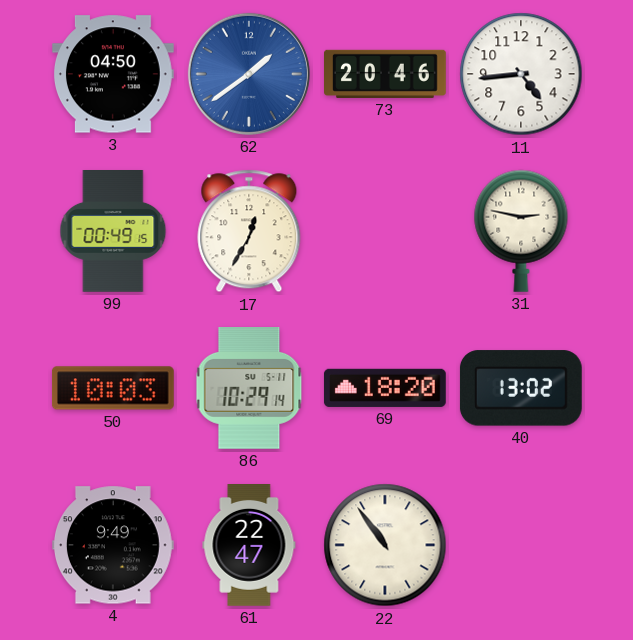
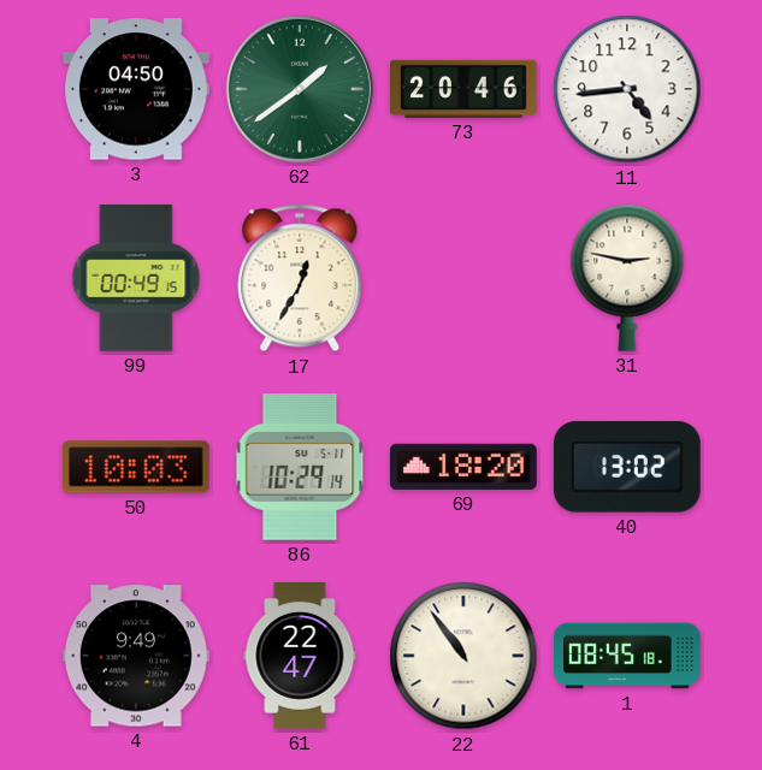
62 dial: blue -> green (300, 89)
1: none -> 08:45 (627, 656)
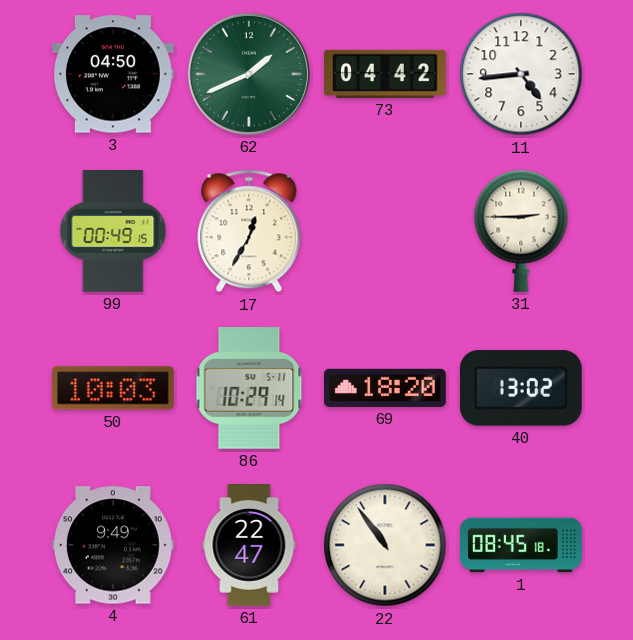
62: 1:39 -> 1:41 (249, 74)
73: 20:46 -> 04:42 (385, 74)
31: 2:47 -> 2:45 (521, 231)
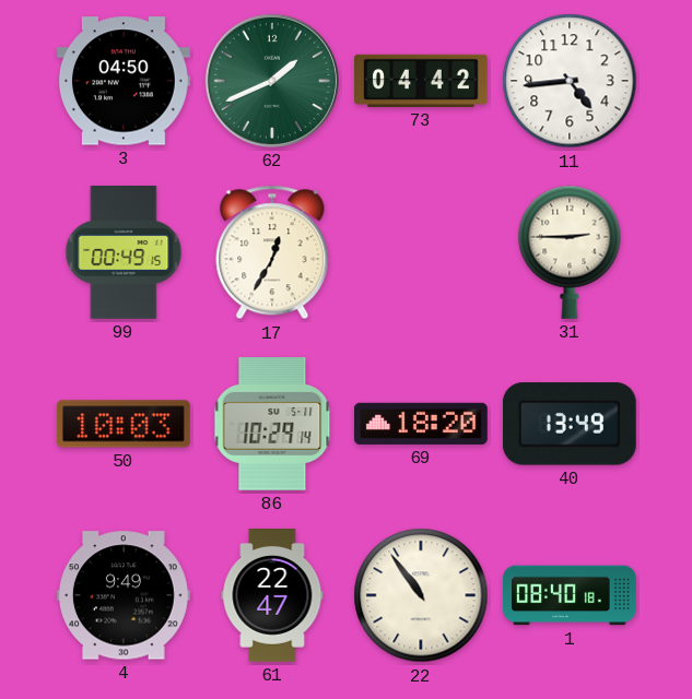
40: 13:02 -> 13:49 (570, 424)
1: 08:45 -> 08:40 (570, 595)
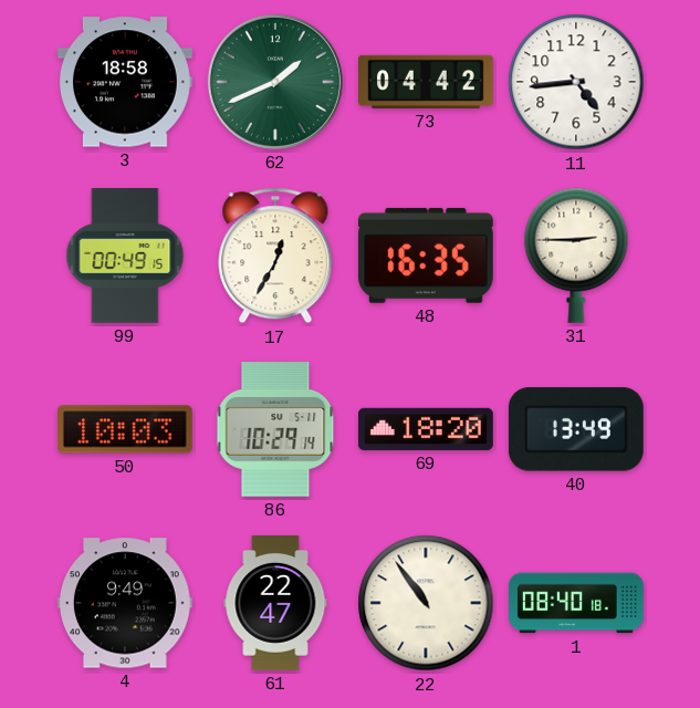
3: 04:50 -> 18:58 (125, 82)
48: none -> 16:35 (426, 256)
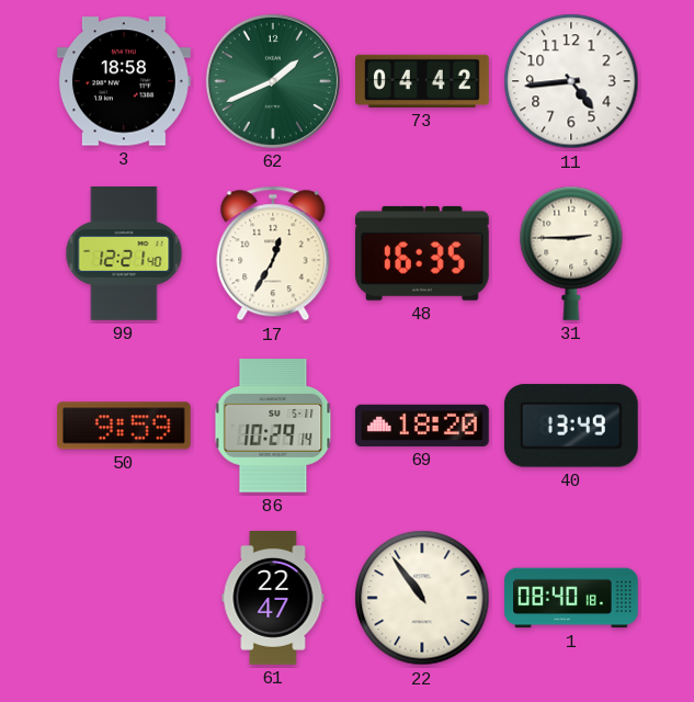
99: 00:49 -> 12:21 (124, 254)
50: 10:03 -> 9:59 (124, 426)
4: 9:49 -> none (125, 603)
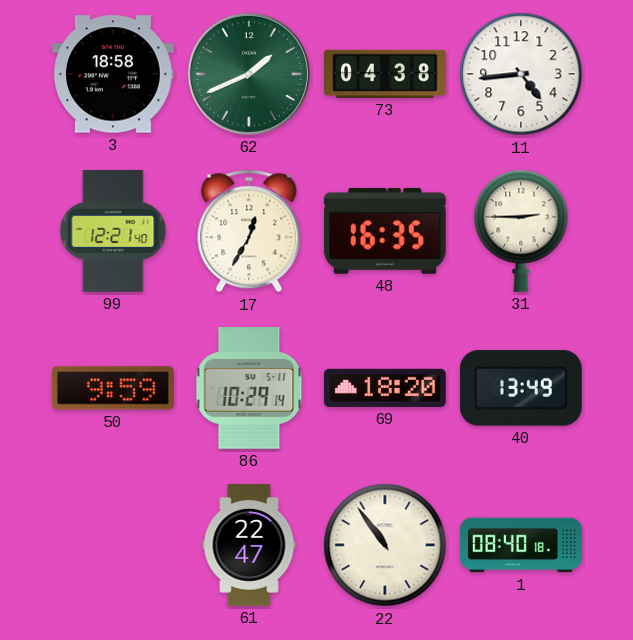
73: 04:42 -> 04:38 (385, 74)
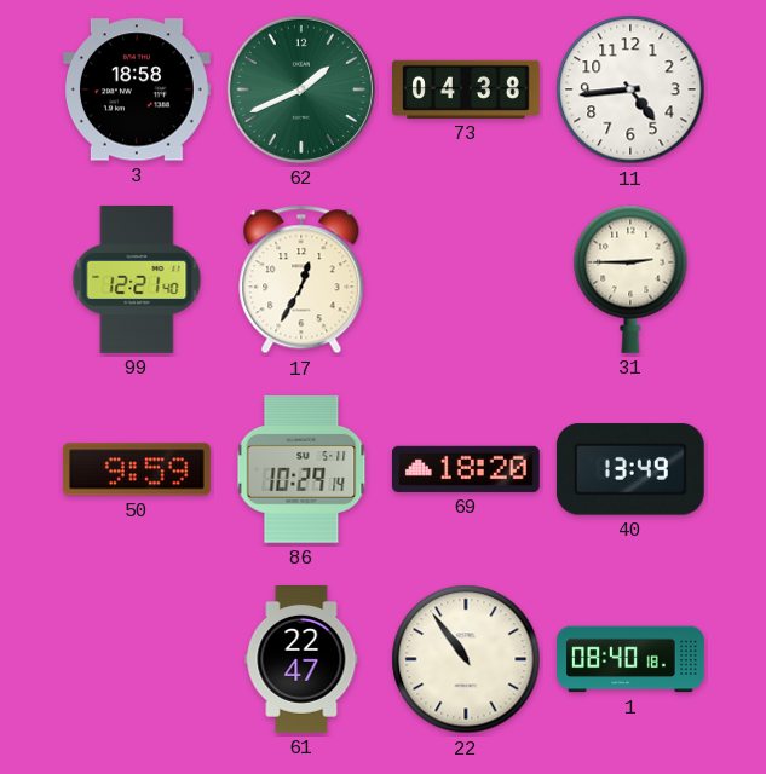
48: 16:35 -> none (385, 231)
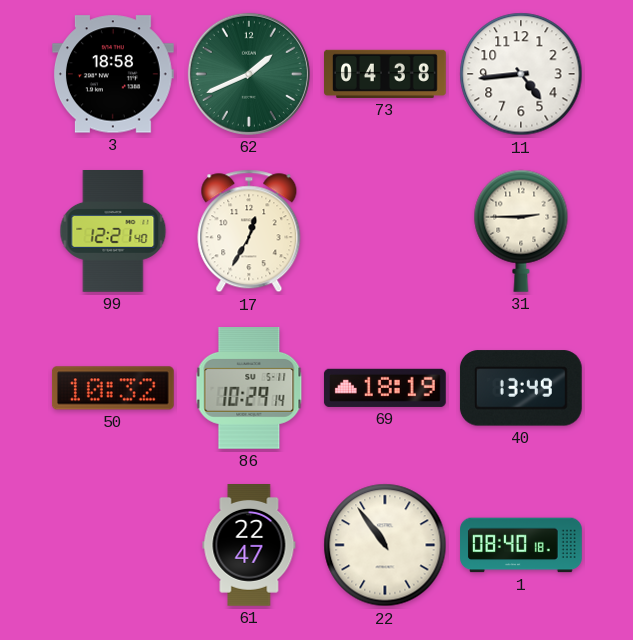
50: 9:59 -> 10:32 (113, 388)
69: 18:20 -> 18:19 (385, 388)
